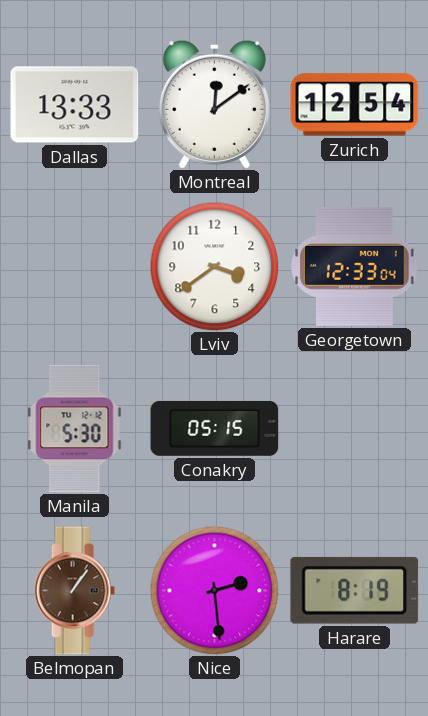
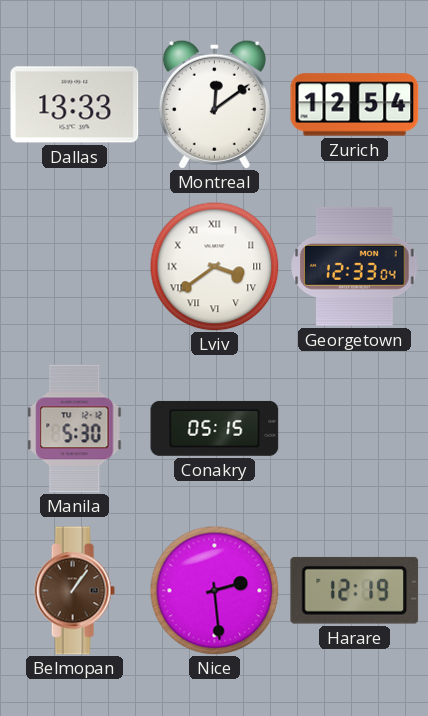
Lviv numerals: Arabic -> Roman (214, 266)
Harare: 8:19 -> 12:19 (355, 590)
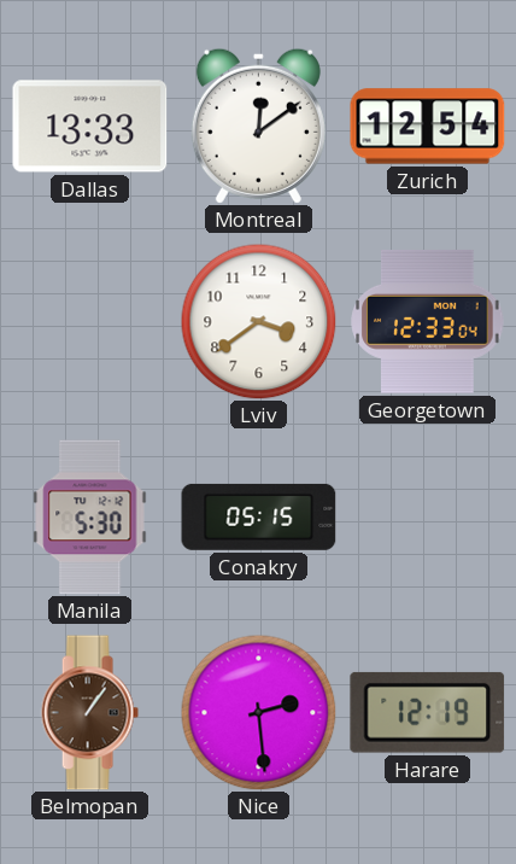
Lviv numerals: Roman -> Arabic (258, 321)
